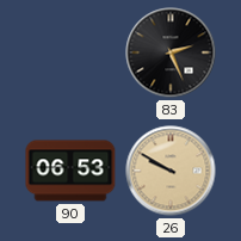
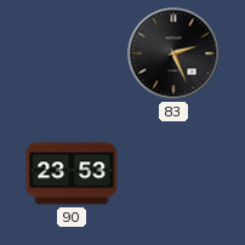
90: 06:53 -> 23:53 (72, 173)
26: 9:50 -> none (171, 171)
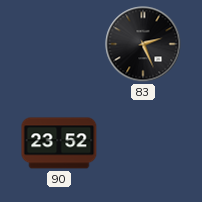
90: 23:53 -> 23:52 (59, 143)
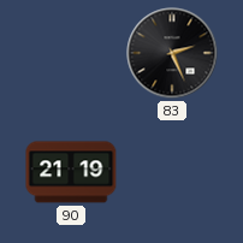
90: 23:52 -> 21:19 (71, 172)
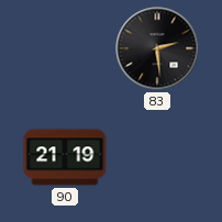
83: 2:26 -> 2:29 (157, 48)
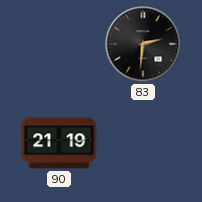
83: 2:29 -> 2:31 (143, 44)
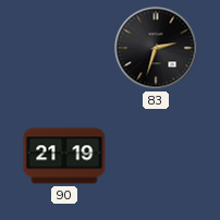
83: 2:31 -> 2:33 (156, 48)
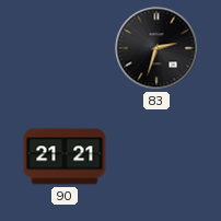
90: 21:19 -> 21:21 (65, 156)
